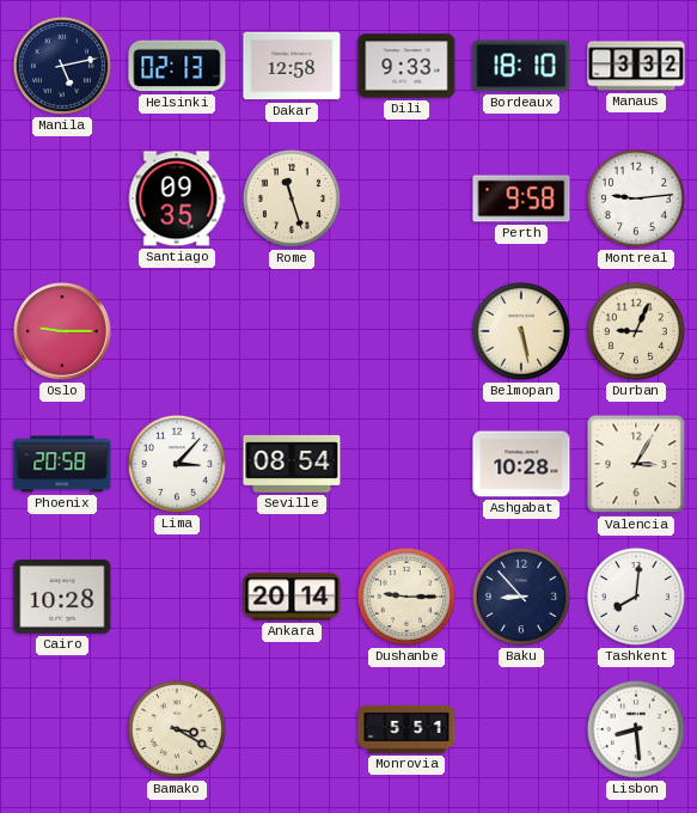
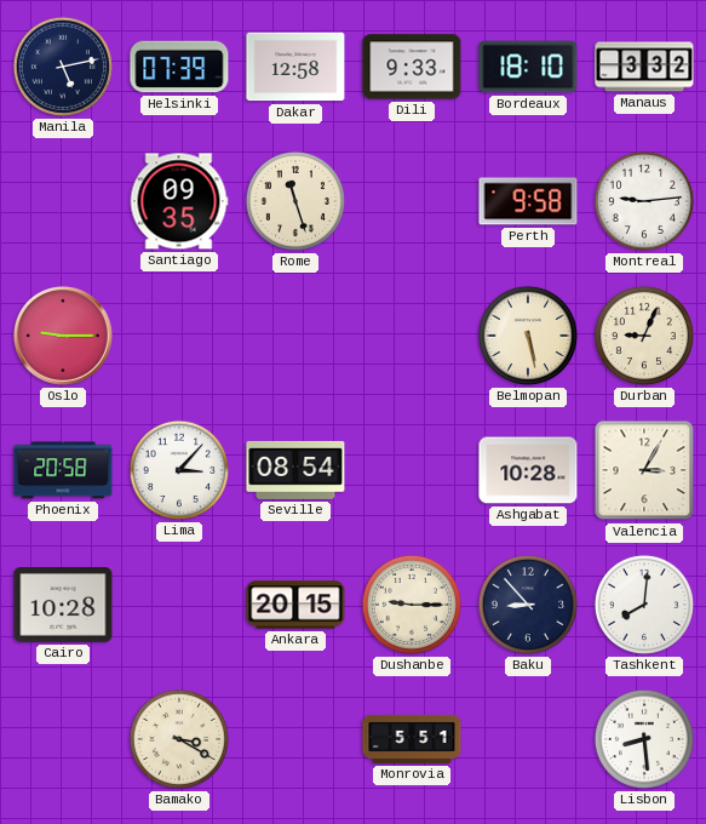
Helsinki: 02:13 -> 07:39 (179, 67)
Ankara: 20:14 -> 20:15 (295, 605)
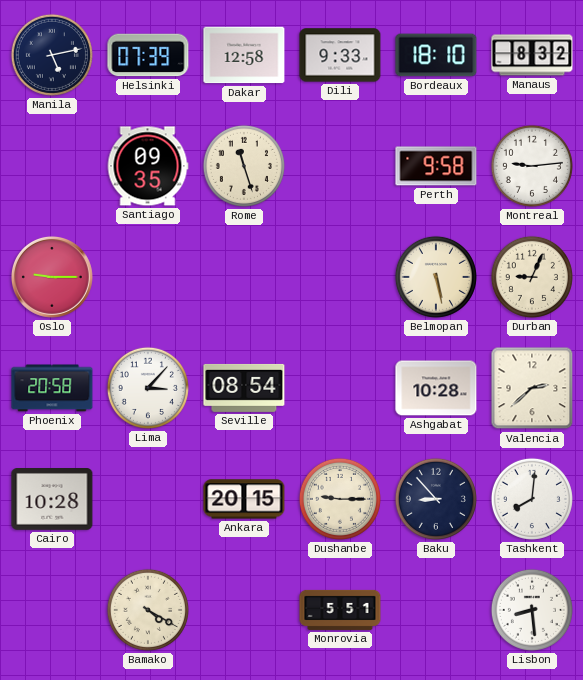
Manaus: 3:32 -> 8:32 (532, 55)
Valencia: 3:05 -> 2:38 (532, 388)
Bamako: 3:20 -> 4:20 (148, 610)
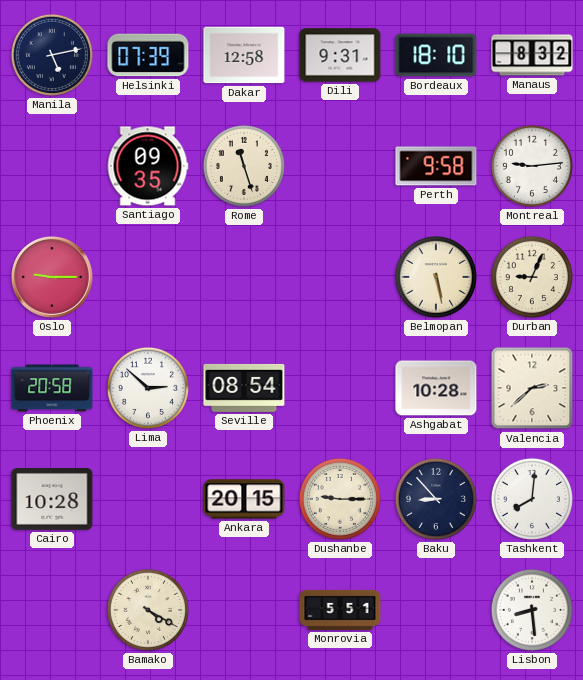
Dili: 9:33 -> 9:31 (340, 55)
Lima: 3:07 -> 2:52 (148, 388)
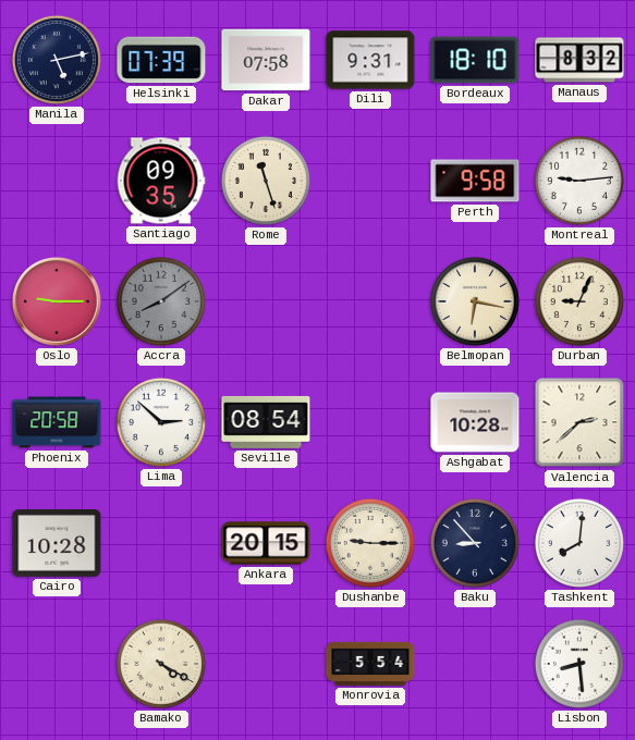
Dakar: 12:58 -> 07:58 (266, 60)
Accra: none -> 8:09 (161, 301)
Belmopan: 5:28 -> 6:17 (475, 301)
Monrovia: 5:51 -> 5:54 (370, 664)
